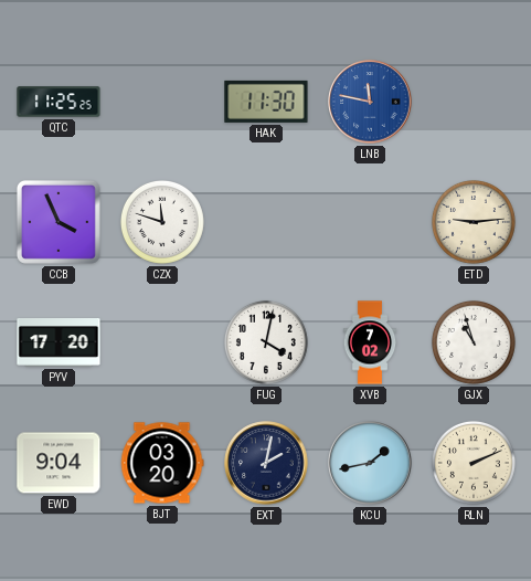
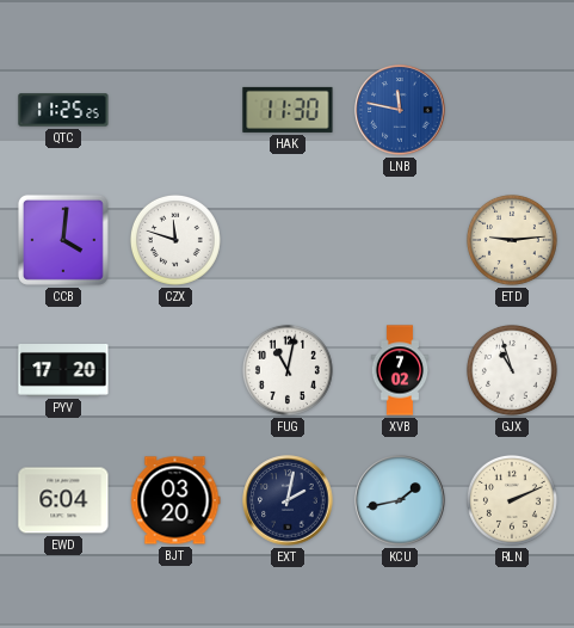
CCB: 3:56 -> 4:01 (63, 240)
FUG: 4:02 -> 11:02 (288, 370)
EWD: 9:04 -> 6:04 (63, 500)
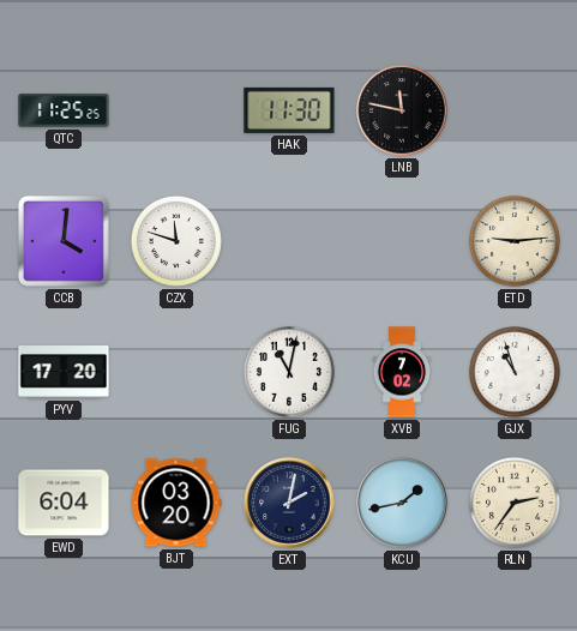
LNB dial: blue -> black (402, 110)
RLN: 2:11 -> 2:36 (515, 503)
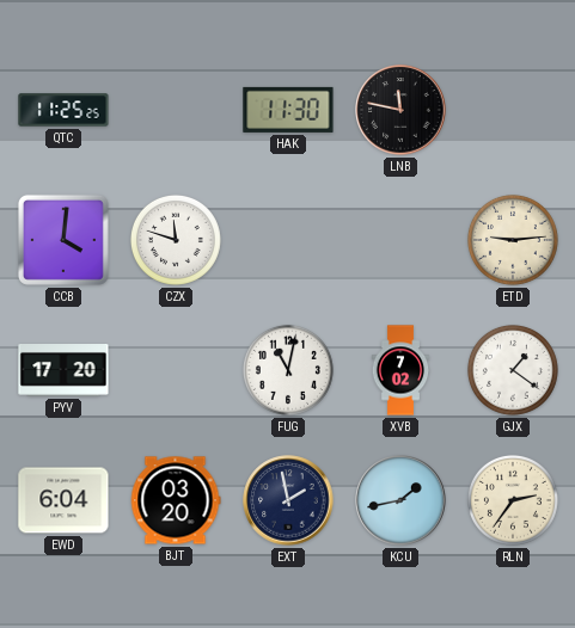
GJX: 10:57 -> 1:21 (513, 370)
EXT: 2:02 -> 1:58 (288, 500)
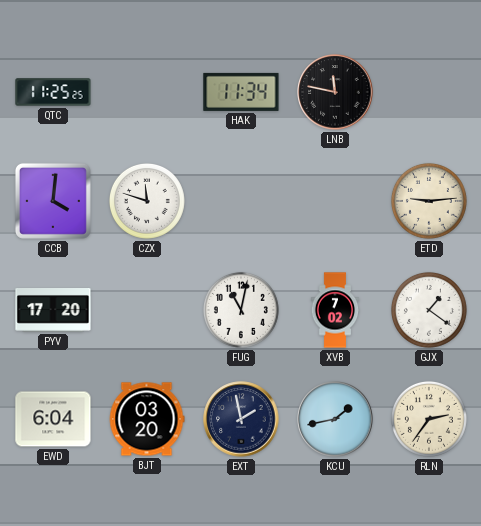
HAK: 11:30 -> 11:34 (241, 92)
